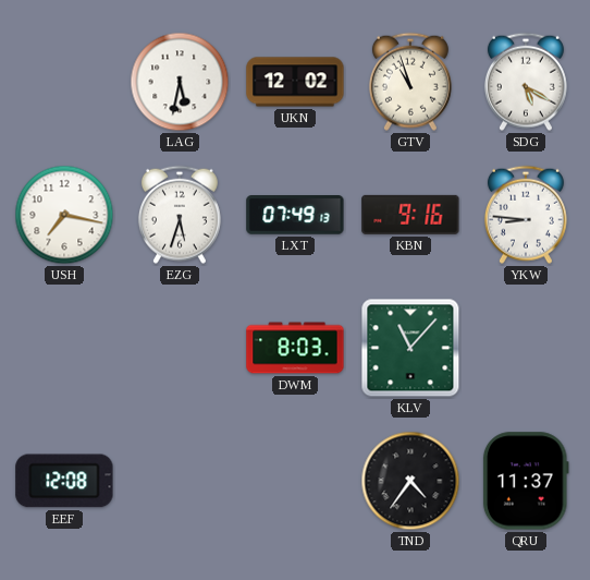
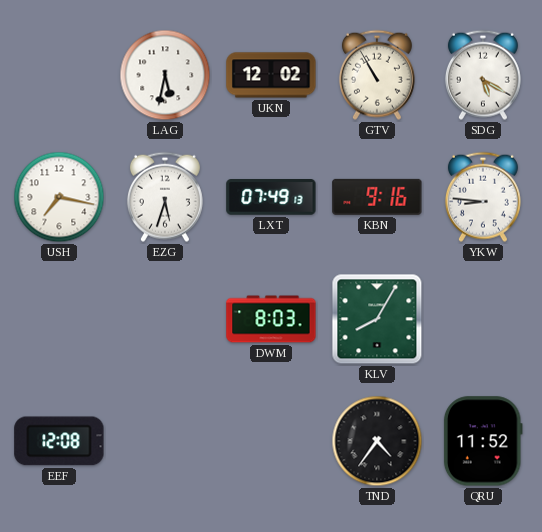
GTV: 10:57 -> 10:55 (377, 75)
KLV: 11:07 -> 8:05 (377, 319)
QRU: 11:37 -> 11:52 (483, 441)
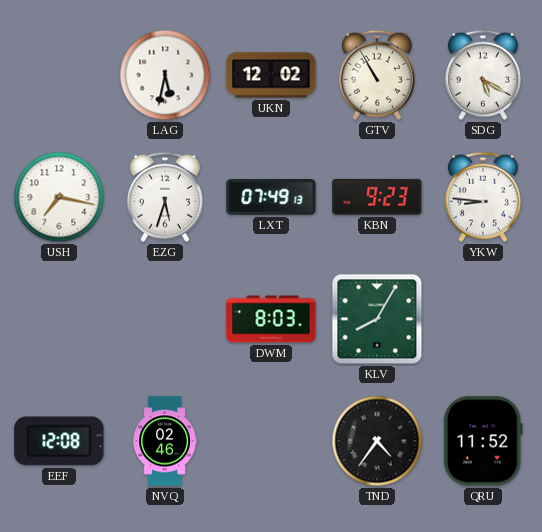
KBN: 9:16 -> 9:23 (377, 197)
NVQ: none -> 02:46 (165, 441)
